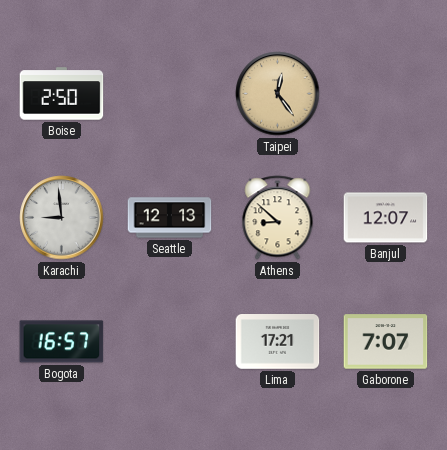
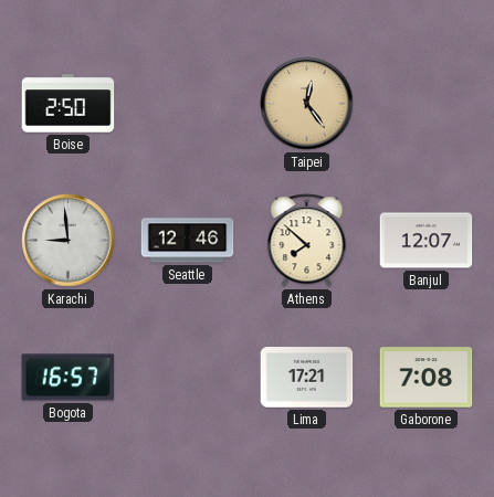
Seattle: 12:13 -> 12:46 (188, 241)
Athens: 8:52 -> 7:52 (307, 241)
Gaborone: 7:07 -> 7:08 (427, 378)
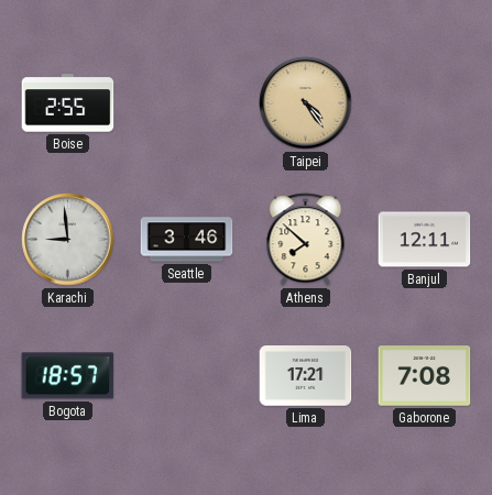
Boise: 2:50 -> 2:55 (68, 103)
Taipei: 12:24 -> 4:24 (306, 103)
Seattle: 12:46 -> 3:46 (187, 240)
Banjul: 12:07 -> 12:11 (425, 240)
Bogota: 16:57 -> 18:57 (68, 376)
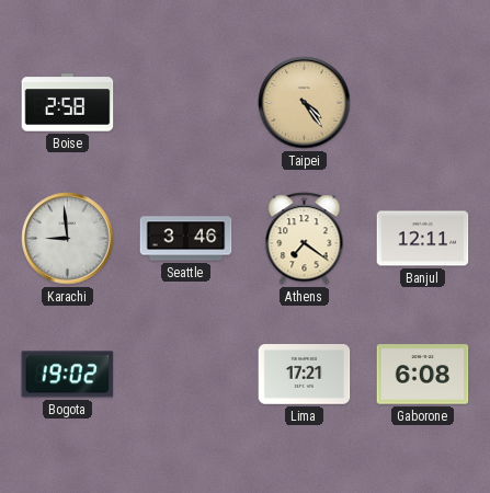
Boise: 2:55 -> 2:58 (68, 103)
Athens: 7:52 -> 7:21 (305, 239)
Bogota: 18:57 -> 19:02 (68, 375)
Gaborone: 7:08 -> 6:08 (423, 375)
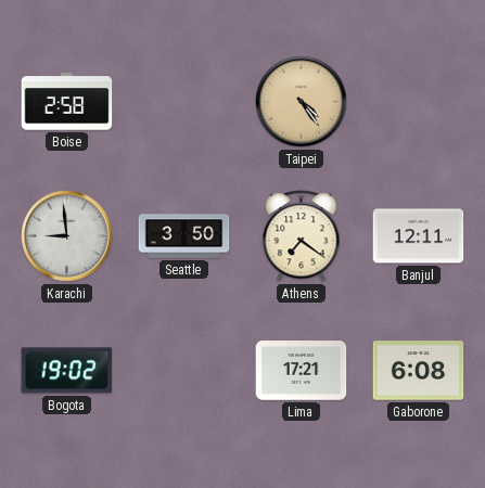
Seattle: 3:46 -> 3:50 (184, 236)
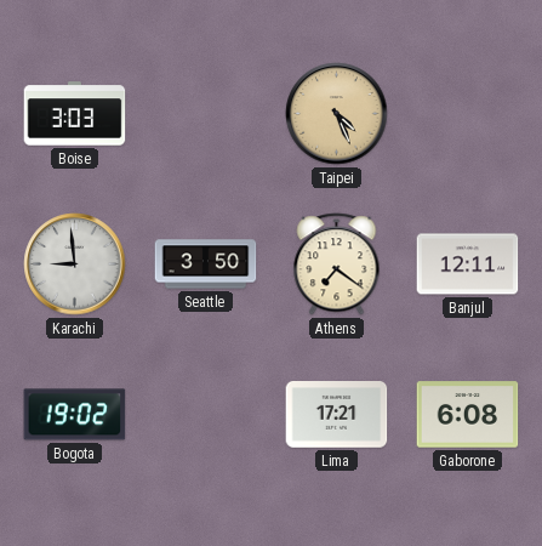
Boise: 2:58 -> 3:03 (75, 114)
Taipei: 4:24 -> 4:26 (337, 114)
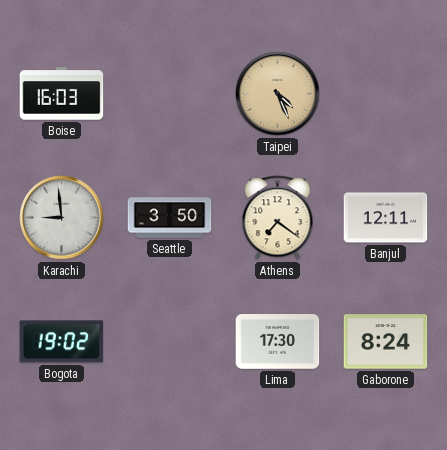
Boise: 3:03 -> 16:03 (62, 94)
Lima: 17:21 -> 17:30 (278, 342)
Gaborone: 6:08 -> 8:24 (386, 342)
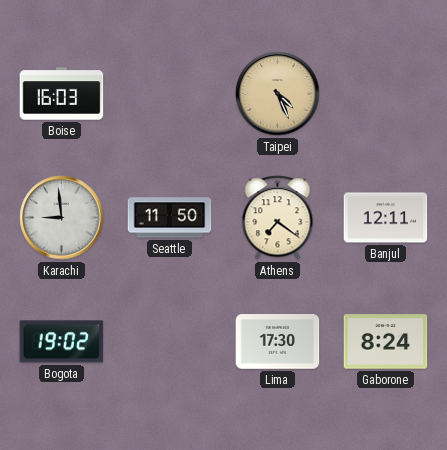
Seattle: 3:50 -> 11:50 (170, 218)
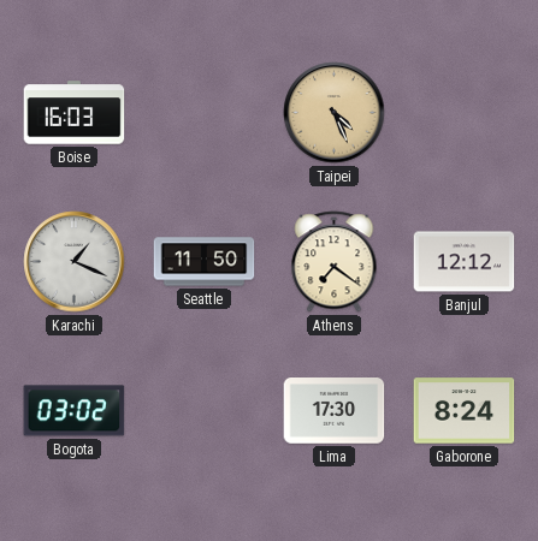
Karachi: 8:59 -> 1:19 (75, 262)
Banjul: 12:11 -> 12:12 (465, 262)
Bogota: 19:02 -> 03:02 (75, 411)
